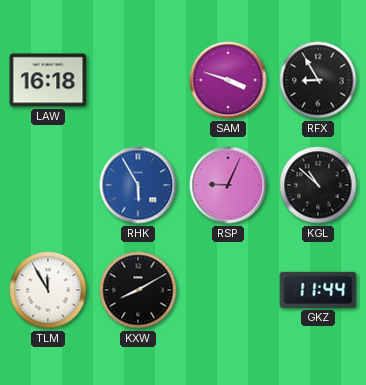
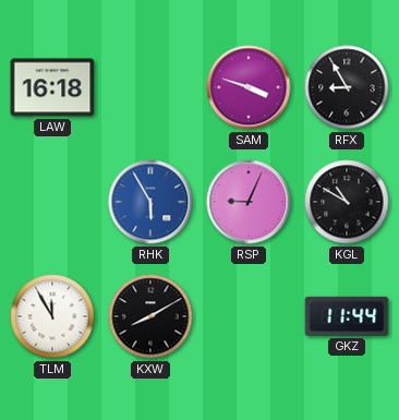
KGL: 10:52 -> 10:50 (347, 202)
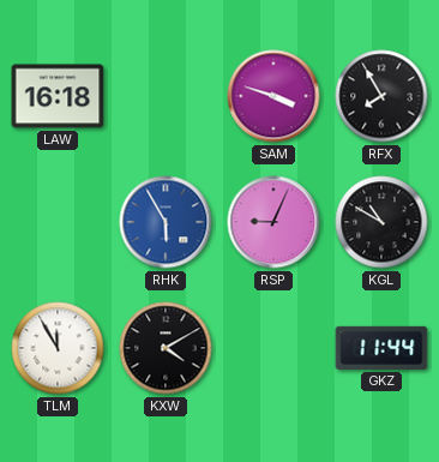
RFX: 8:55 -> 7:55 (381, 96)
KXW: 8:10 -> 4:10 (166, 348)
